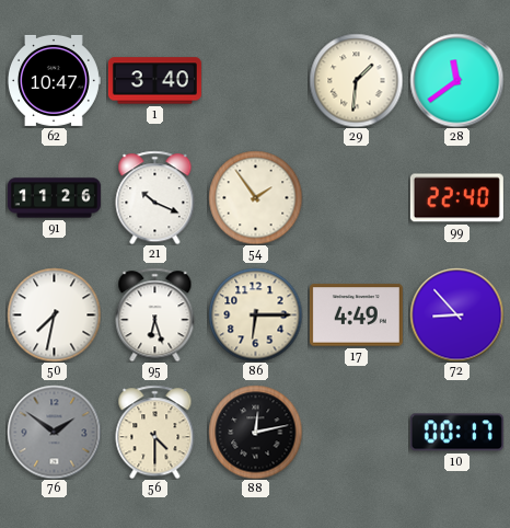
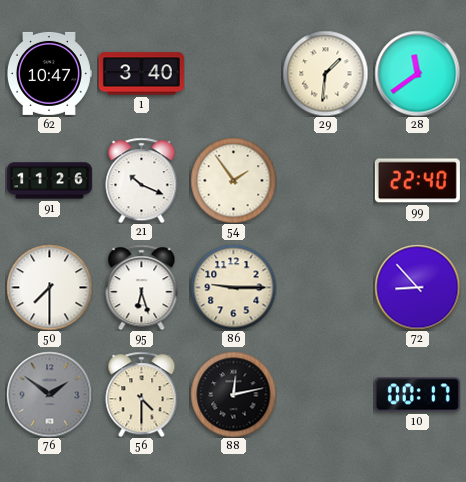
50: 7:32 -> 7:30 (49, 287)
86: 6:15 -> 9:15 (233, 287)
17: 4:49 -> none (356, 315)
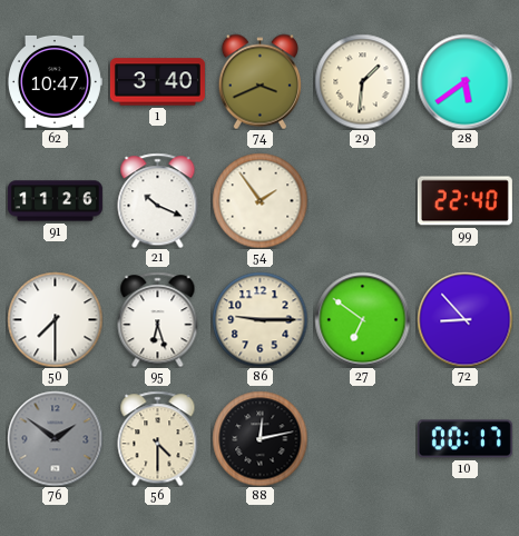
74: none -> 3:41 (259, 81)
28: 11:39 -> 5:39 (464, 81)
27: none -> 6:51 (362, 319)
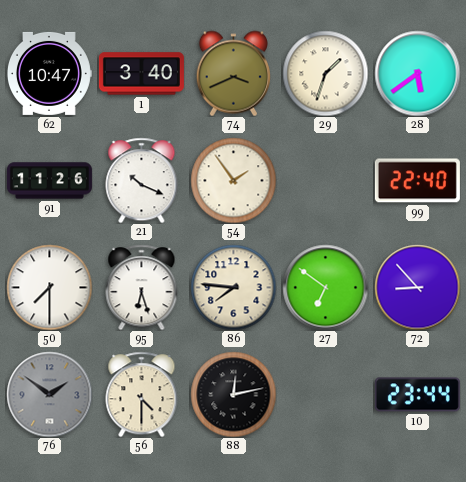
29: 1:31 -> 1:33 (325, 73)
86: 9:15 -> 7:46 (233, 287)
10: 00:17 -> 23:44 (417, 395)
